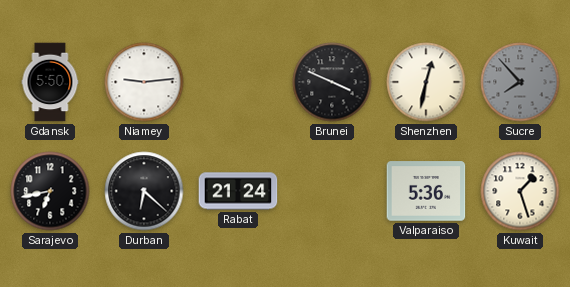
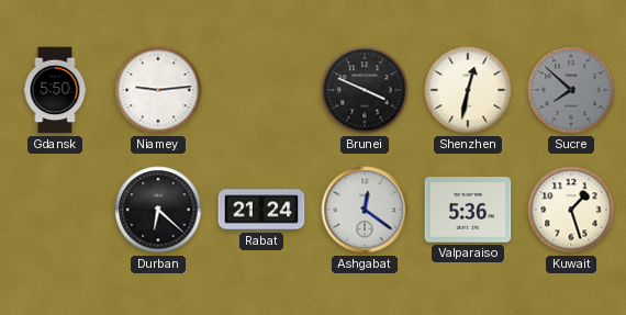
Sucre: 7:53 -> 7:52 (571, 90)
Sarajevo: 6:43 -> none (50, 191)
Ashgabat: none -> 12:21 (365, 210)
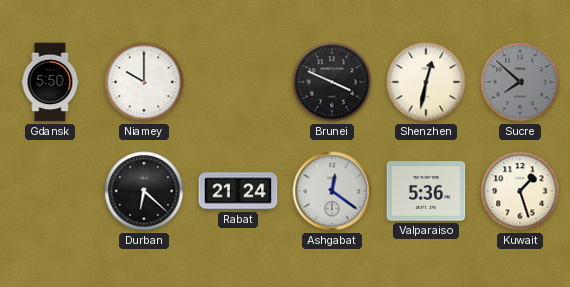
Niamey: 9:14 -> 10:00 (144, 82)
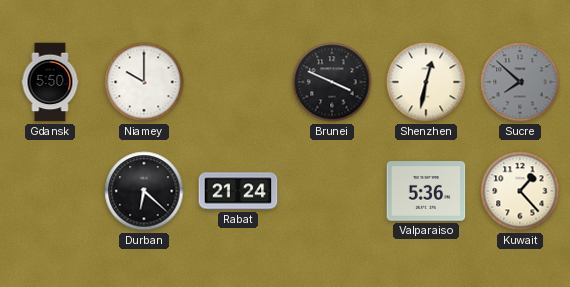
Ashgabat: 12:21 -> none (332, 191)
Kuwait: 1:27 -> 1:23 (520, 191)
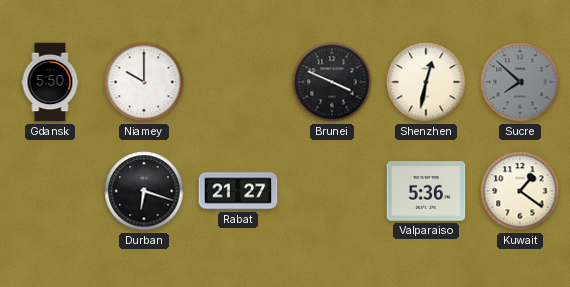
Durban: 6:22 -> 6:18 (144, 191)
Rabat: 21:24 -> 21:27 (238, 191)
Kuwait: 1:23 -> 1:21 (520, 191)
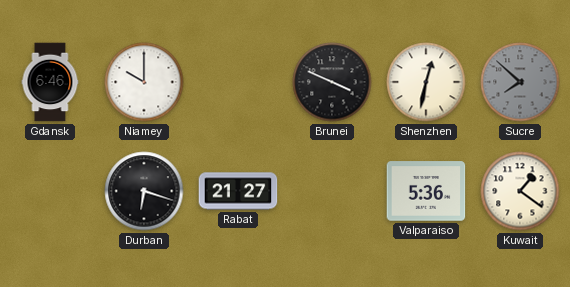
Gdansk: 5:50 -> 6:46 (50, 82)
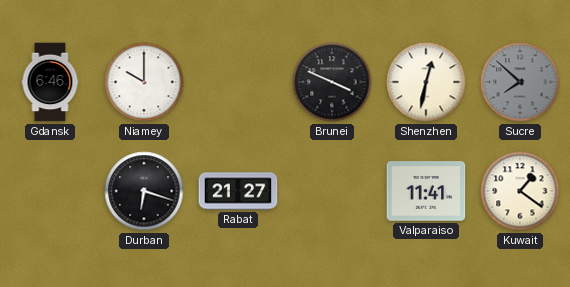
Valparaiso: 5:36 -> 11:41 (426, 191)
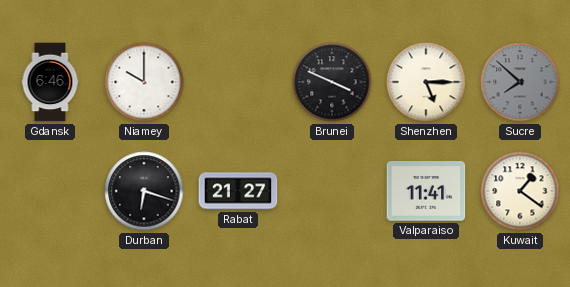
Shenzhen: 12:32 -> 5:15 (426, 82)
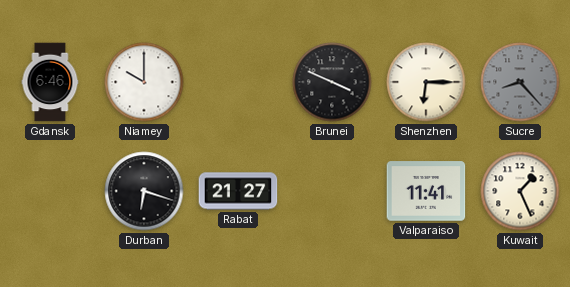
Shenzhen: 5:15 -> 6:15 (426, 82)
Sucre: 7:52 -> 8:23 (520, 82)
Kuwait: 1:21 -> 1:26 (520, 191)
